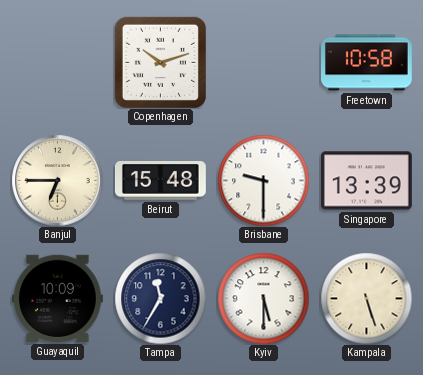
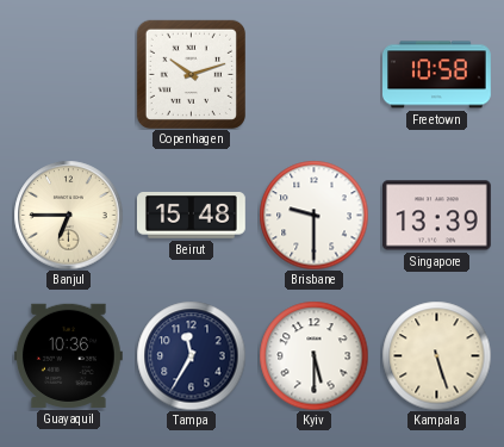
Guayaquil: 10:09 -> 10:36 (68, 355)
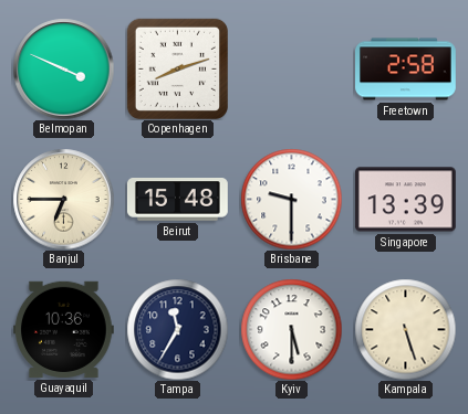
Belmopan: none -> 3:49 (63, 68)
Copenhagen: 10:12 -> 8:12 (177, 68)
Freetown: 10:58 -> 2:58 (406, 70)
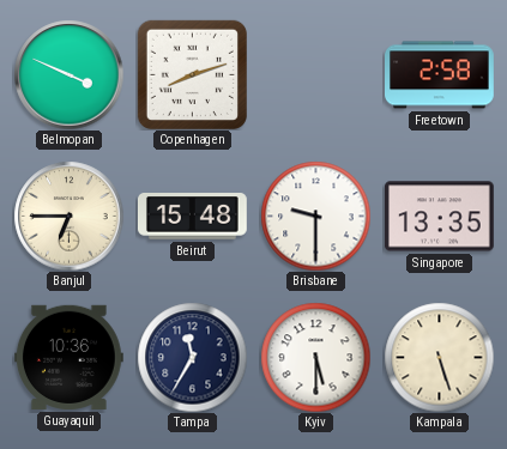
Singapore: 13:39 -> 13:35 (439, 217)
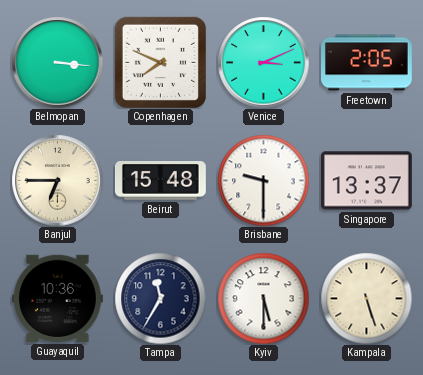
Belmopan: 3:49 -> 3:16 (57, 62)
Copenhagen: 8:12 -> 7:49 (160, 62)
Venice: none -> 3:11 (263, 62)
Freetown: 2:58 -> 2:05 (367, 63)
Singapore: 13:35 -> 13:37 (366, 181)
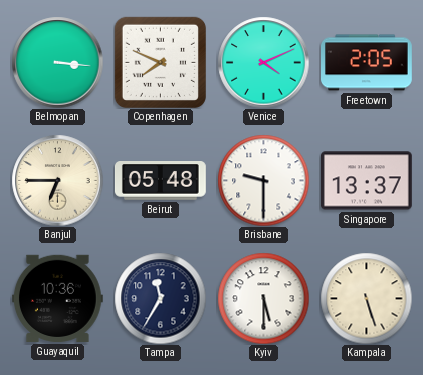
Venice: 3:11 -> 4:11 (263, 62)
Beirut: 15:48 -> 05:48 (160, 181)
